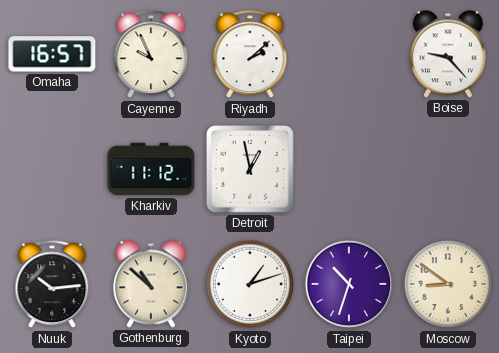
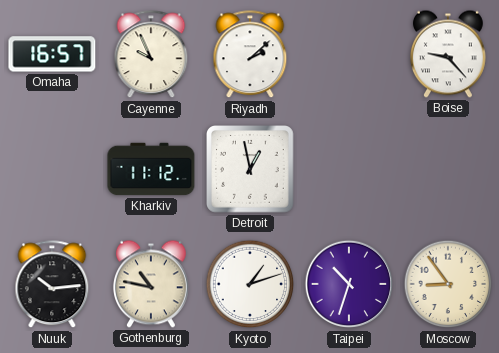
Gothenburg: 10:52 -> 10:47 (151, 284)
Moscow: 8:51 -> 8:54 (448, 284)
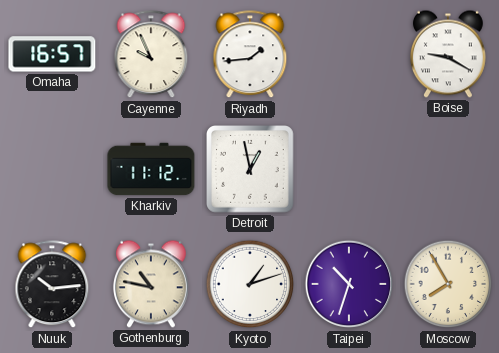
Riyadh: 2:08 -> 1:44 (250, 55)
Boise: 9:23 -> 9:20 (448, 54)
Moscow: 8:54 -> 7:55 (448, 284)
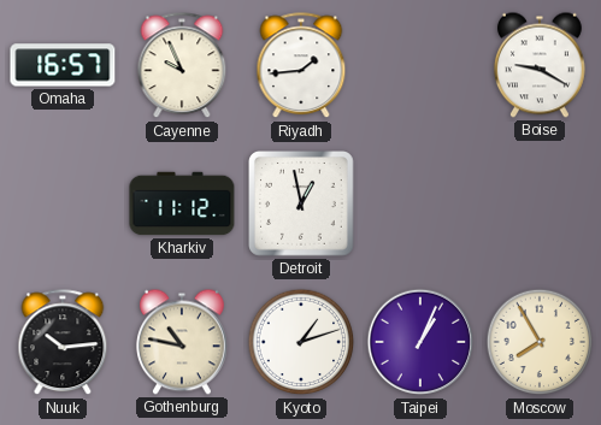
Taipei: 10:33 -> 1:04 (420, 342)
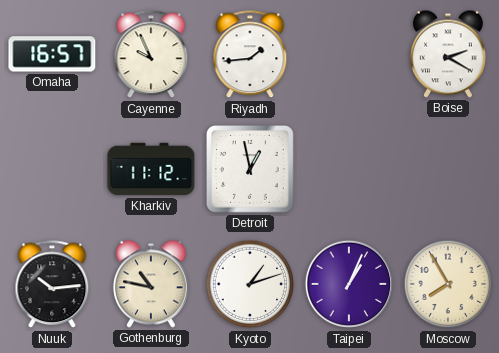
Boise: 9:20 -> 2:20 (448, 54)
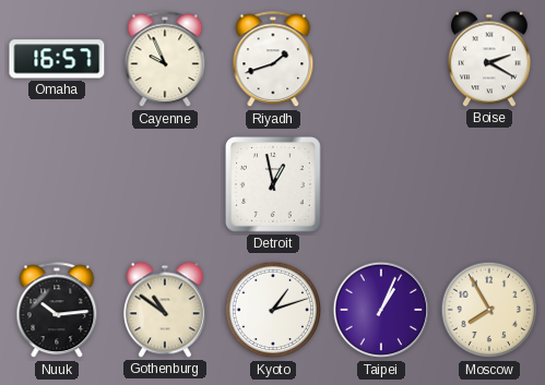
Riyadh: 1:44 -> 1:42 (273, 60)
Kharkiv: 11:12 -> none (151, 169)
Gothenburg: 10:47 -> 10:51 (165, 310)
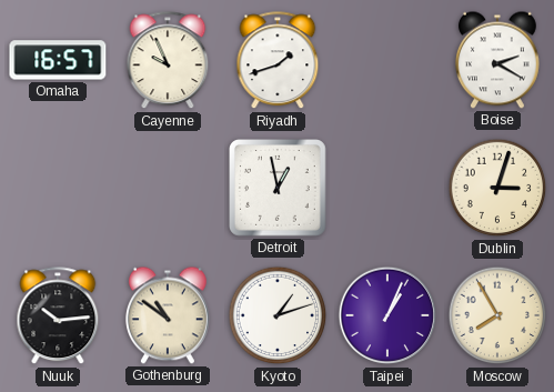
Dublin: none -> 3:03 (497, 188)
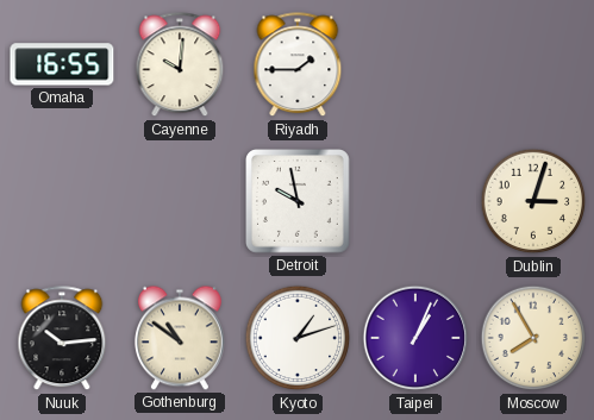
Omaha: 16:57 -> 16:55 (62, 64)
Cayenne: 9:56 -> 10:01 (180, 65)
Riyadh: 1:42 -> 1:45 (298, 65)
Boise: 2:20 -> none (497, 60)
Detroit: 12:58 -> 9:58 (299, 202)
